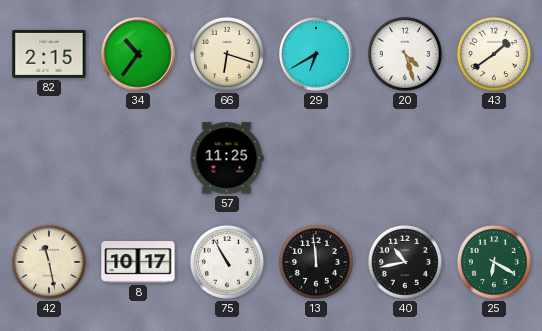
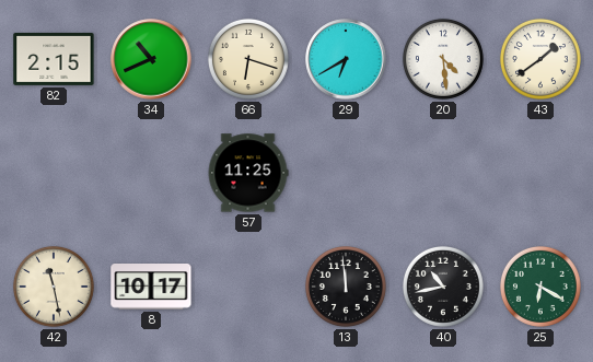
34: 10:36 -> 10:41 (151, 59)
20: 4:27 -> 4:29 (443, 59)
75: 10:55 -> none (227, 262)
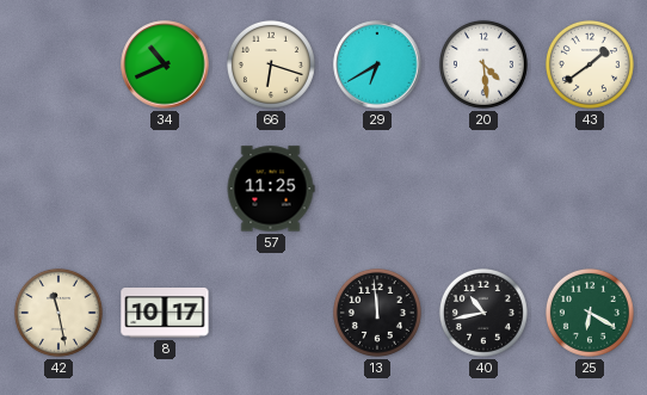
82: 2:15 -> none (54, 59)
